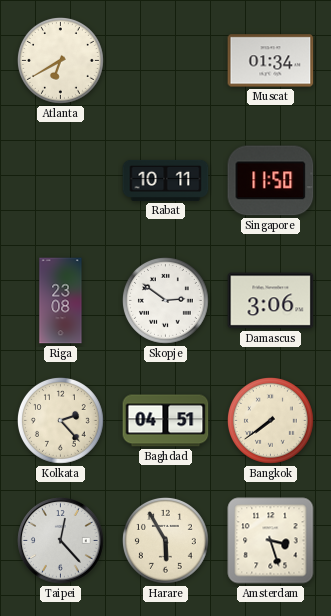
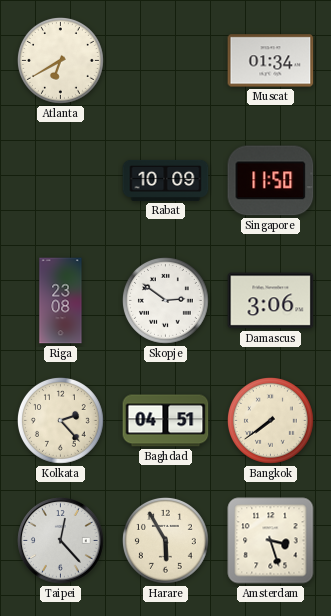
Rabat: 10:11 -> 10:09 (166, 180)
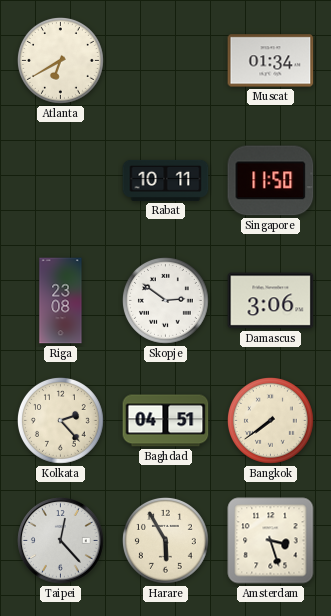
Rabat: 10:09 -> 10:11 (166, 180)
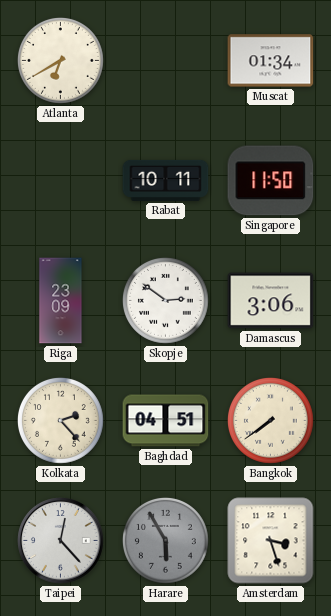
Riga: 23:08 -> 23:09 (61, 301)
Harare dial: cream -> grey (165, 540)
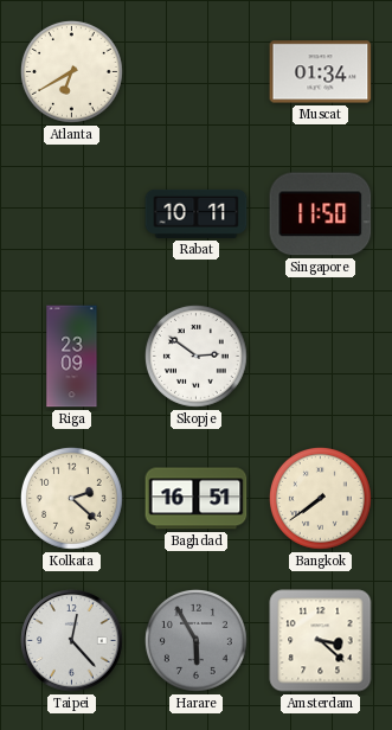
Damascus: 3:06 -> none (271, 301)
Kolkata: 2:23 -> 2:22 (71, 498)
Baghdad: 04:51 -> 16:51 (197, 499)
Amsterdam: 3:27 -> 3:22 (321, 641)
